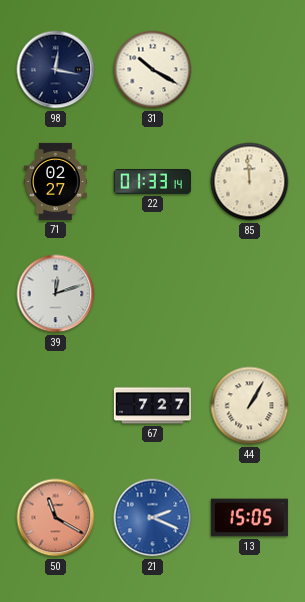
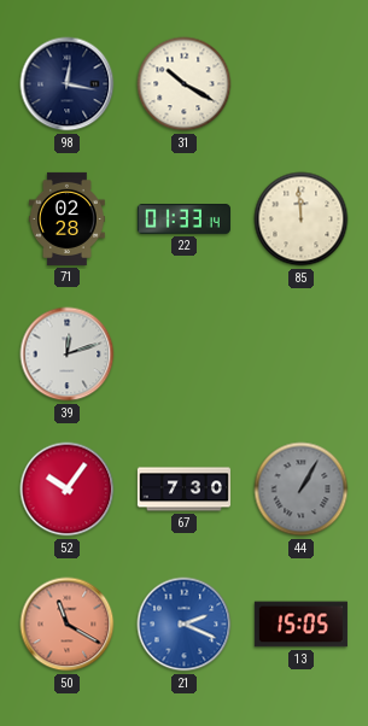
71: 02:27 -> 02:28 (68, 218)
52: none -> 10:06 (68, 490)
67: 7:27 -> 7:30 (183, 490)
44 dial: cream -> grey (302, 490)
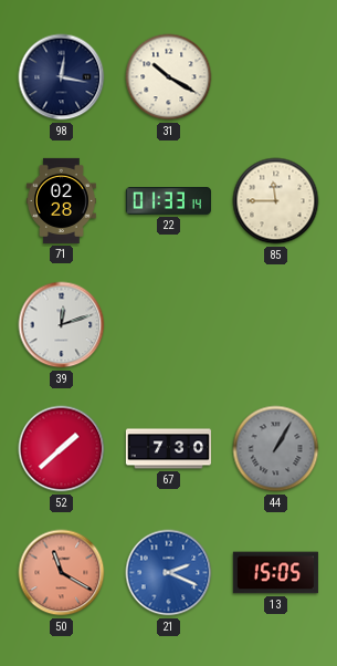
85: 11:59 -> 11:45 (276, 201)
52: 10:06 -> 1:38 (62, 449)
